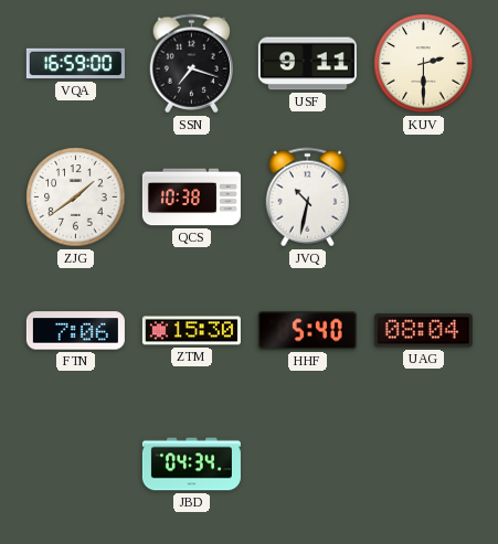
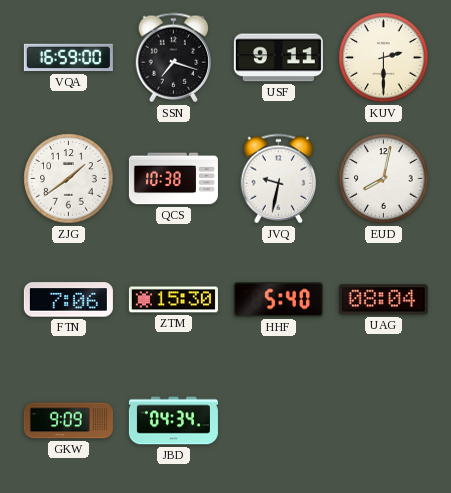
JVQ: 10:32 -> 9:32 (279, 179)
EUD: none -> 8:02 (384, 179)
GKW: none -> 9:09 (68, 421)
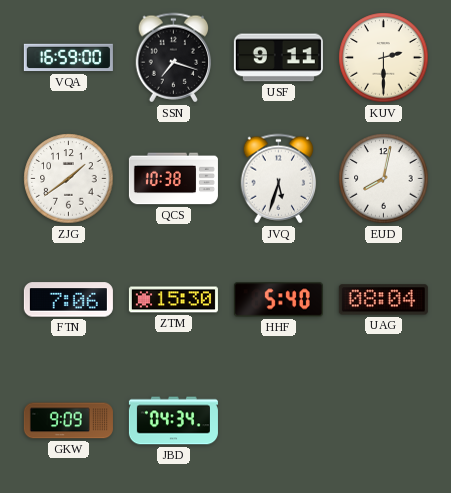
JVQ: 9:32 -> 5:33 (279, 179)
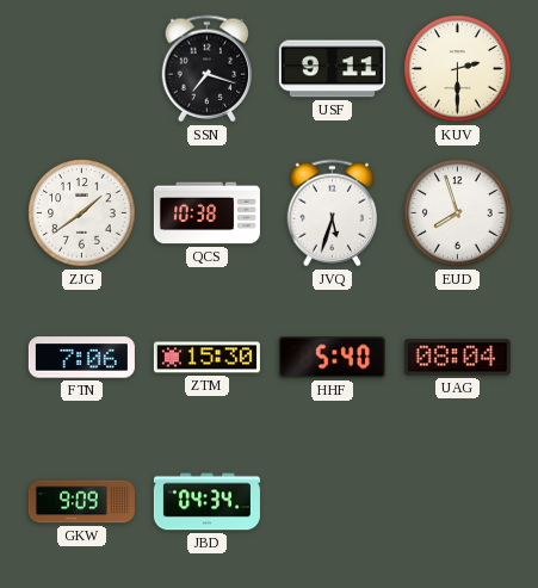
VQA: 16:59 -> none (68, 58)
EUD: 8:02 -> 7:57 (458, 213)
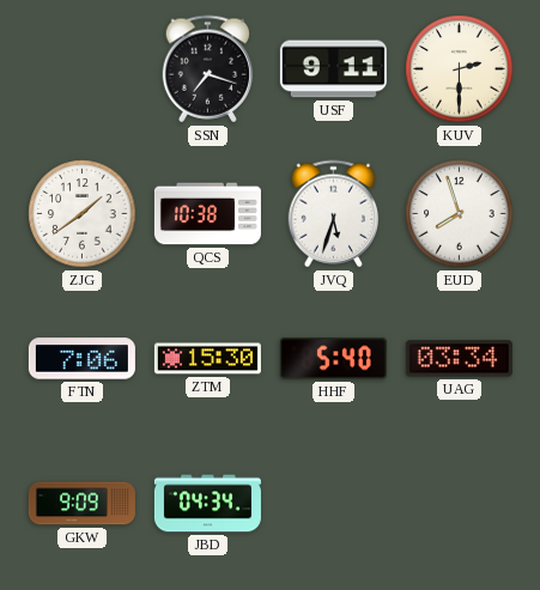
UAG: 08:04 -> 03:34 (459, 359)
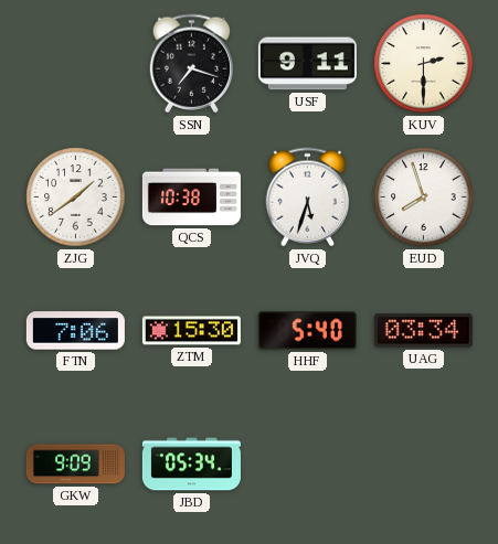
JBD: 04:34 -> 05:34 (191, 465)
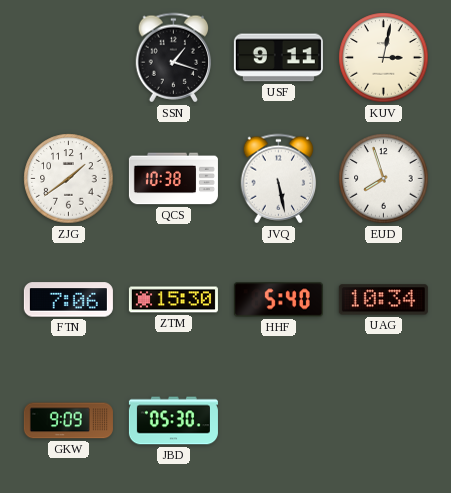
SSN: 7:18 -> 1:18 (174, 58)
KUV: 2:30 -> 3:02 (384, 58)
JVQ: 5:33 -> 5:28 (279, 179)
UAG: 03:34 -> 10:34 (383, 300)
JBD: 05:34 -> 05:30 (173, 421)
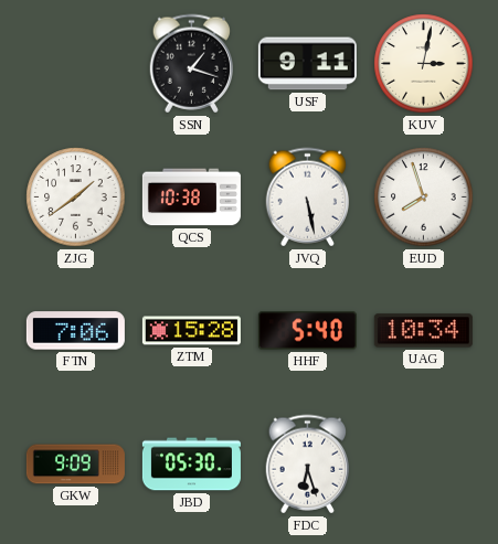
ZTM: 15:30 -> 15:28 (191, 331)
FDC: none -> 6:27 (308, 465)
